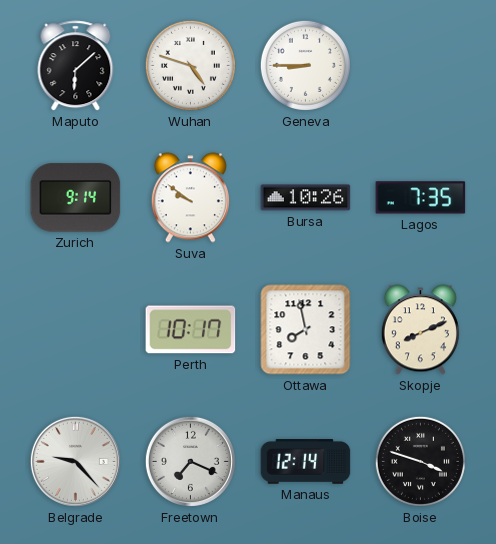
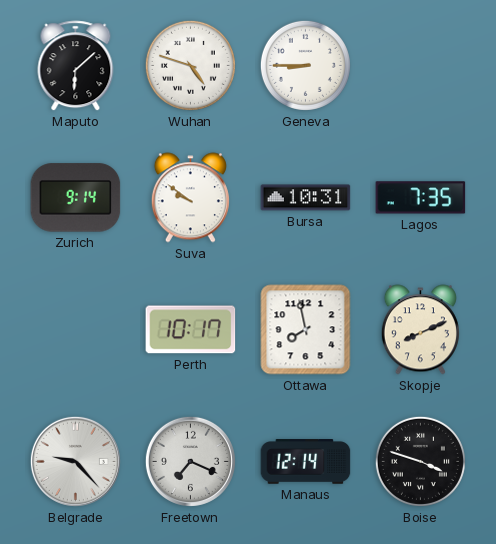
Bursa: 10:26 -> 10:31 (306, 198)
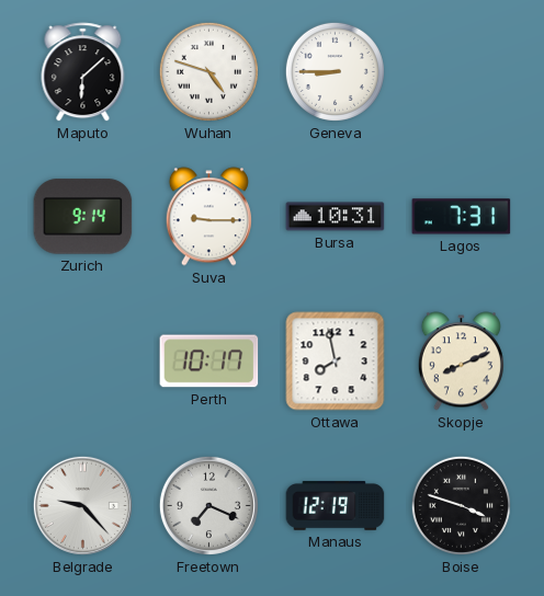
Suva: 9:51 -> 9:15 (208, 217)
Lagos: 7:35 -> 7:31 (462, 217)
Manaus: 12:14 -> 12:19 (336, 506)
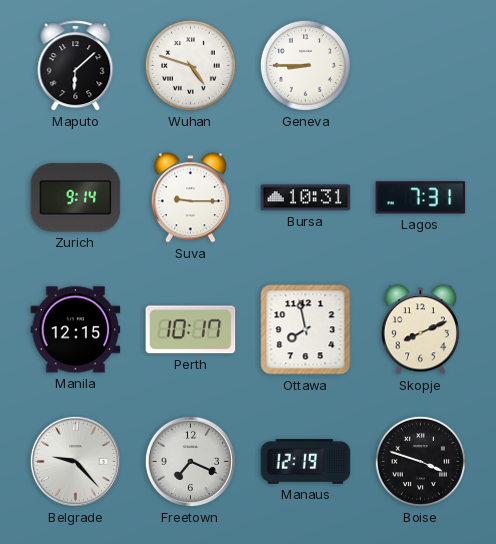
Manila: none -> 12:15 (76, 330)
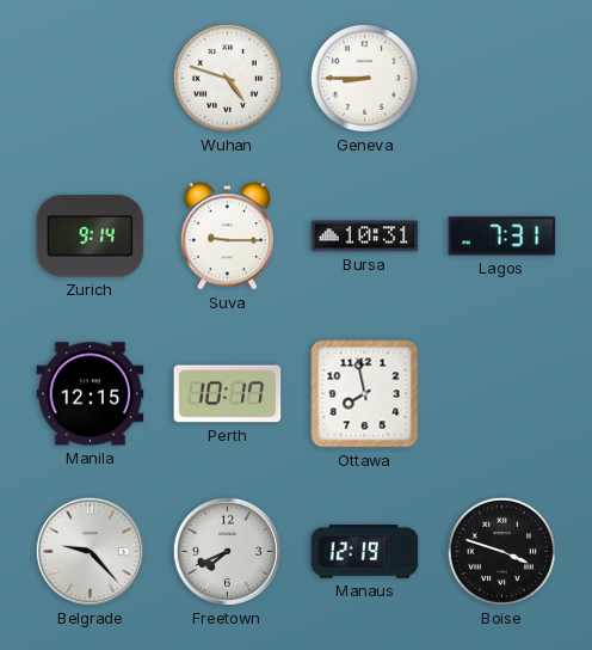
Maputo: 6:08 -> none (76, 66)
Skopje: 8:11 -> none (420, 330)
Freetown: 7:19 -> 7:41 (227, 551)
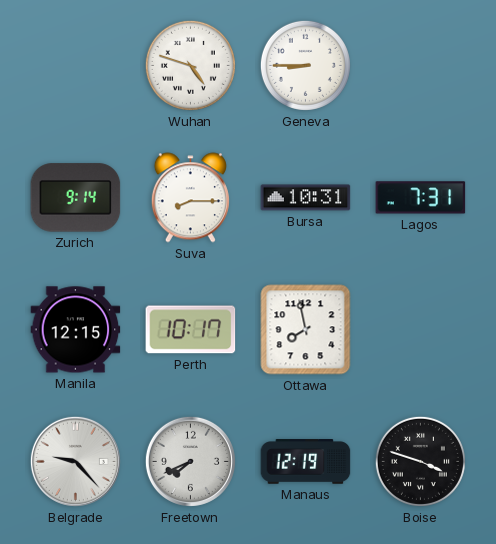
Suva: 9:15 -> 8:15 (190, 198)
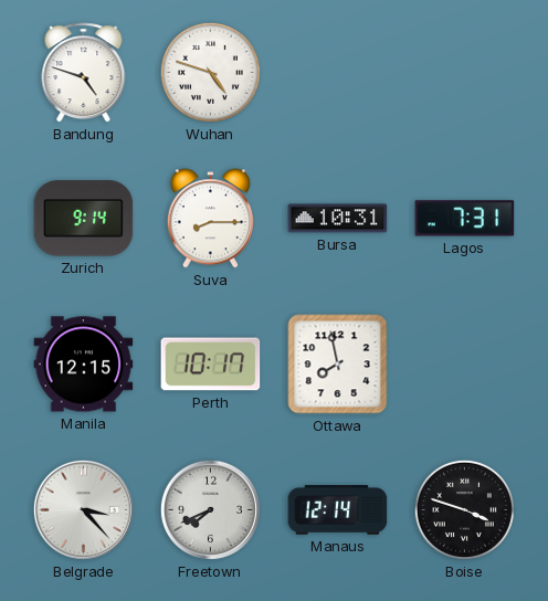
Bandung: none -> 4:48 (84, 73)
Geneva: 8:45 -> none (305, 65)
Belgrade: 9:23 -> 3:23 (83, 509)
Manaus: 12:19 -> 12:14 (338, 510)
